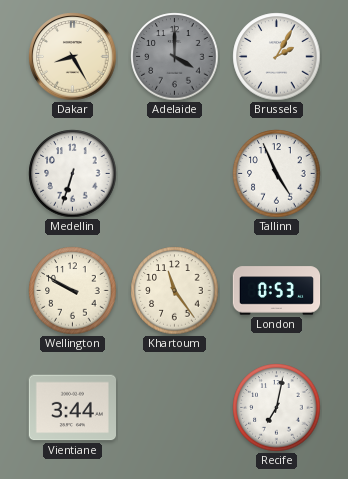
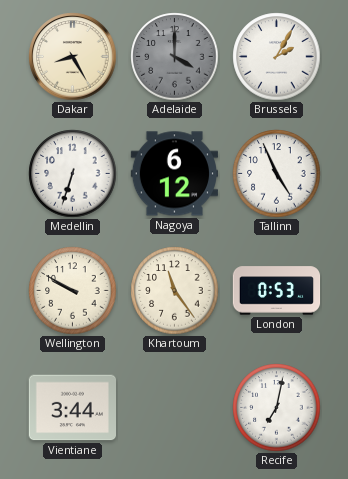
Nagoya: none -> 6:12 (174, 174)
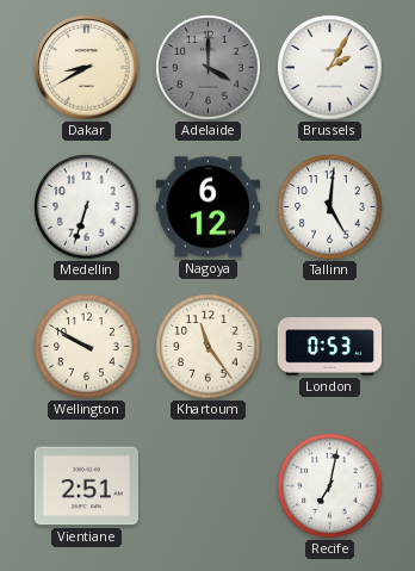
Dakar: 8:25 -> 8:40 (87, 68)
Tallinn: 4:56 -> 5:01 (330, 207)
Vientiane: 3:44 -> 2:51 (86, 486)
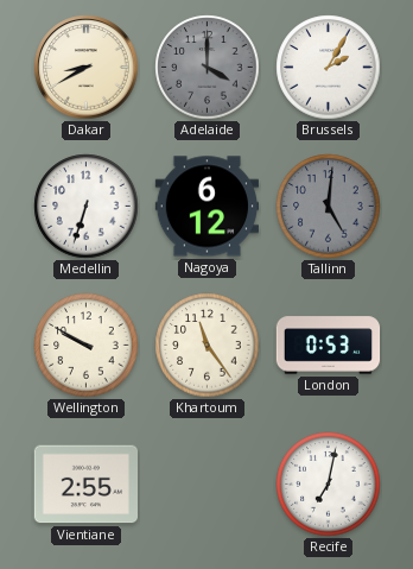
Tallinn dial: white -> grey (329, 207)
Vientiane: 2:51 -> 2:55 (85, 485)
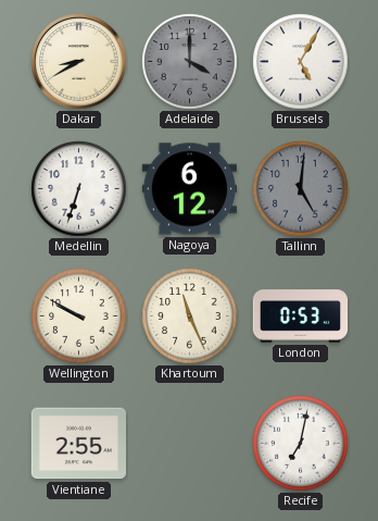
Brussels: 2:05 -> 5:05 (301, 62)
Khartoum: 11:24 -> 11:26 (190, 317)
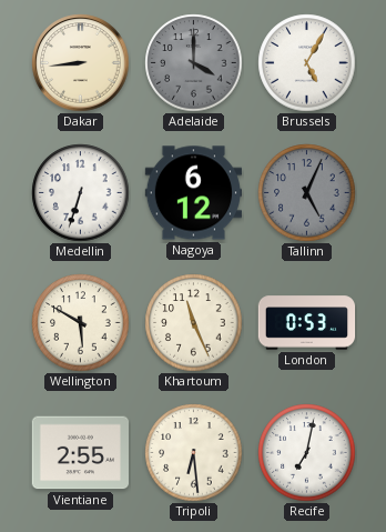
Dakar: 8:40 -> 8:44 (81, 63)
Tallinn: 5:01 -> 5:04 (307, 193)
Wellington: 9:50 -> 5:50 (81, 323)
Tripoli: none -> 6:29 (194, 453)
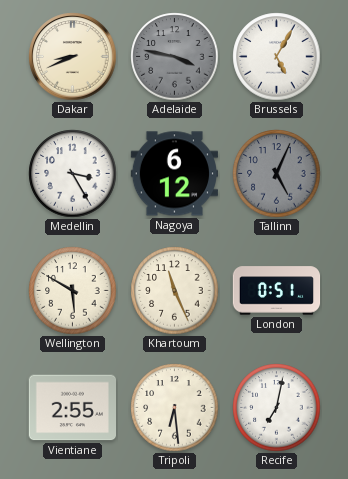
Dakar: 8:44 -> 8:41 (73, 57)
Adelaide: 4:00 -> 3:47 (175, 57)
Medellin: 6:33 -> 3:25 (73, 174)
London: 0:53 -> 0:51 (277, 291)
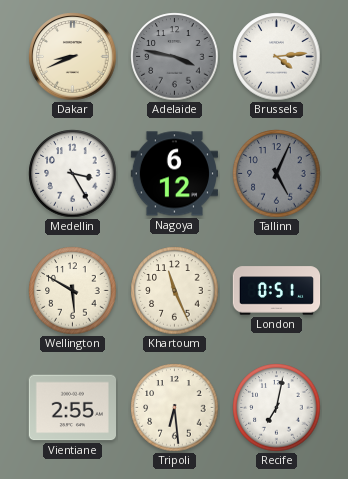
Brussels: 5:05 -> 4:14 (277, 57)
